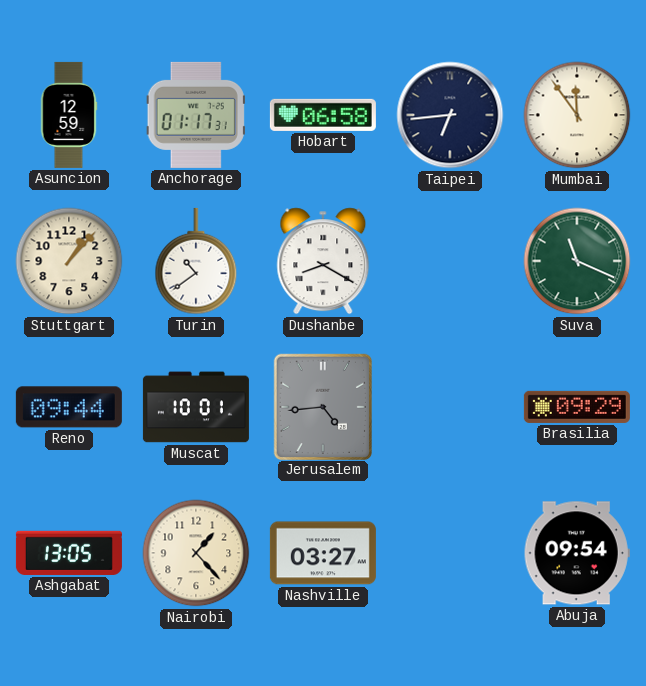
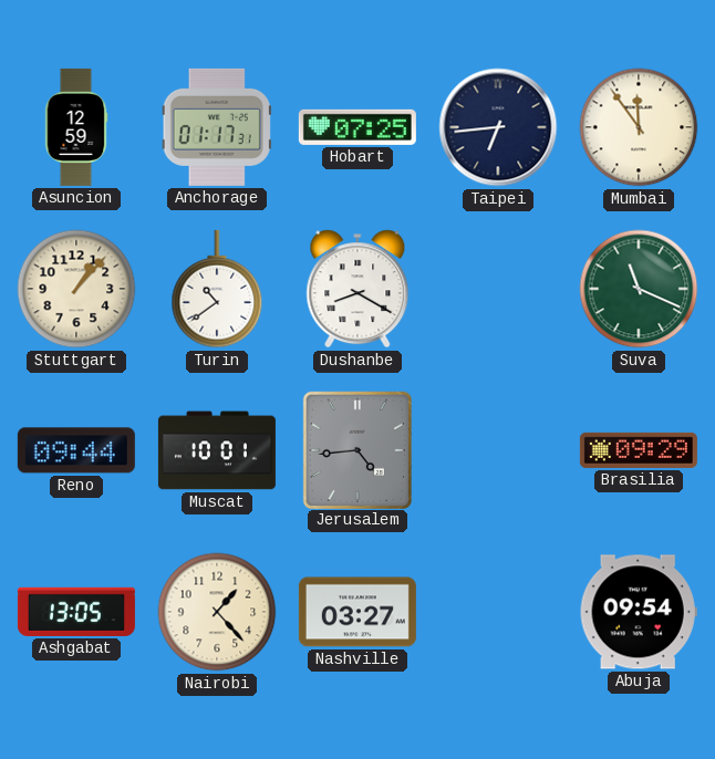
Hobart: 06:58 -> 07:25 (357, 127)
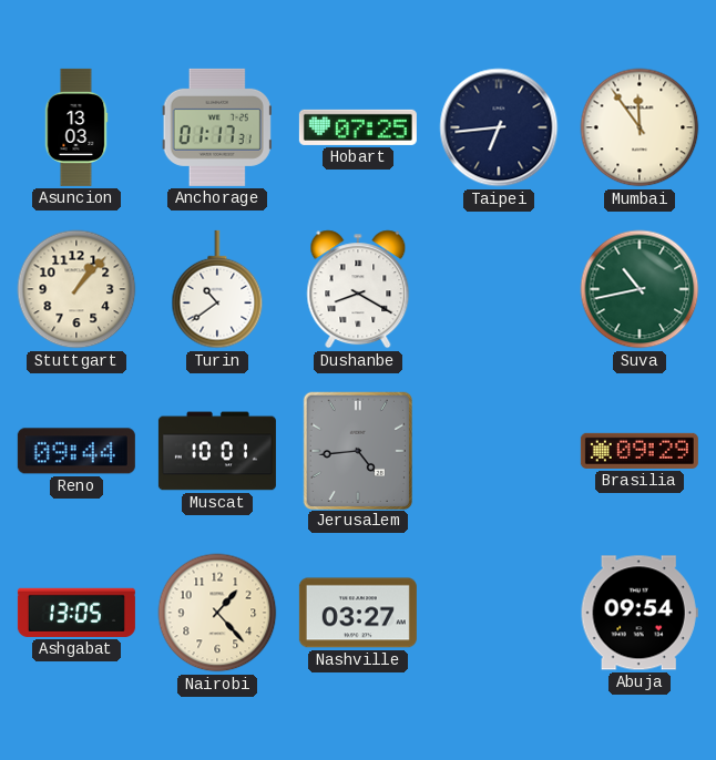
Asuncion: 12:59 -> 13:03 (76, 127)
Suva: 11:19 -> 10:43 (640, 289)
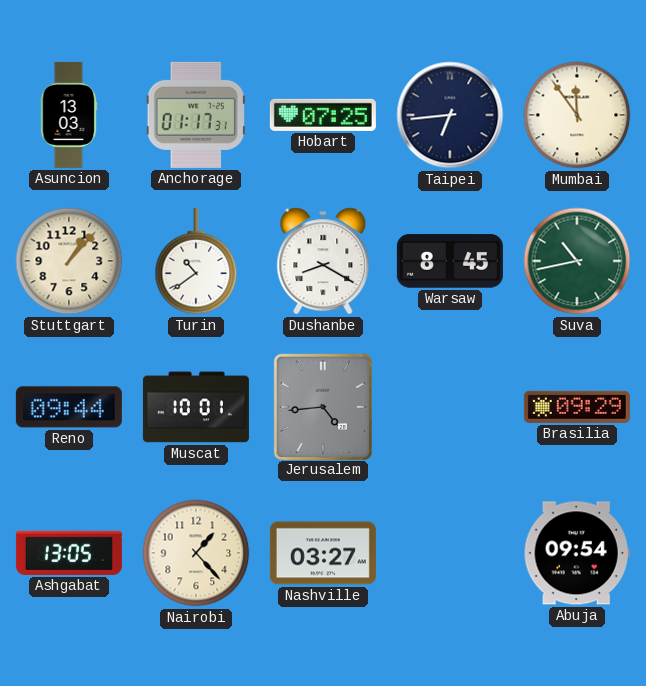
Warsaw: none -> 8:45 (450, 261)
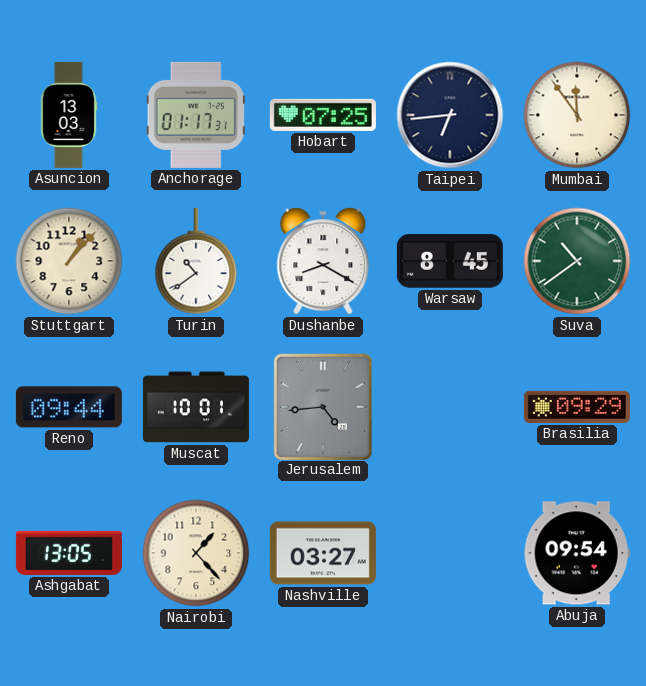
Suva: 10:43 -> 10:39 (577, 261)
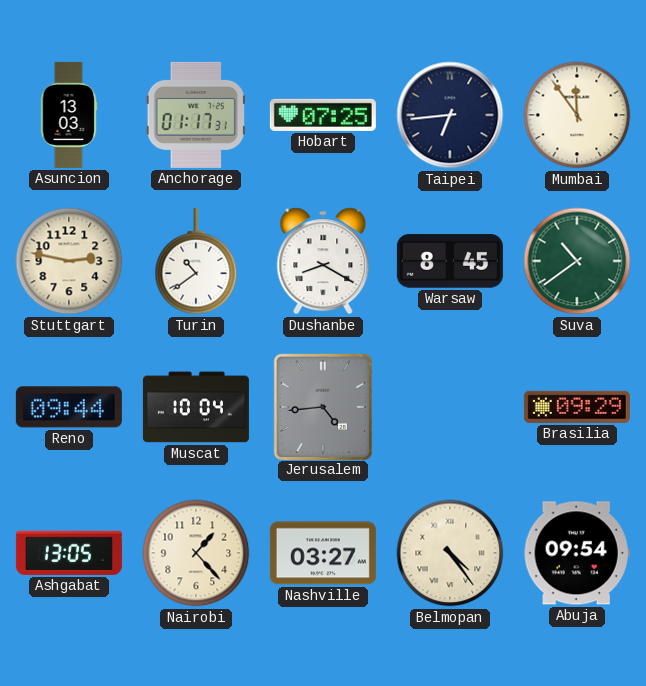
Stuttgart: 1:07 -> 2:47 (69, 261)
Muscat: 10:01 -> 10:04 (196, 407)
Belmopan: none -> 4:24 (450, 553)
